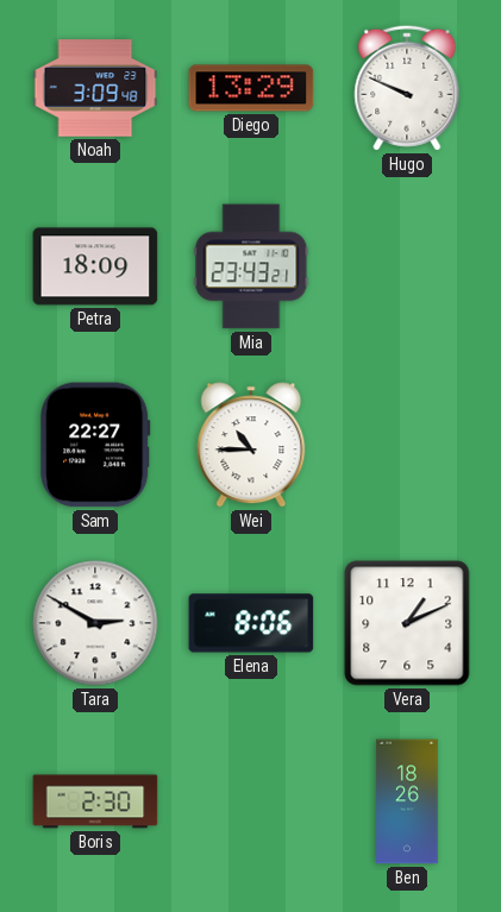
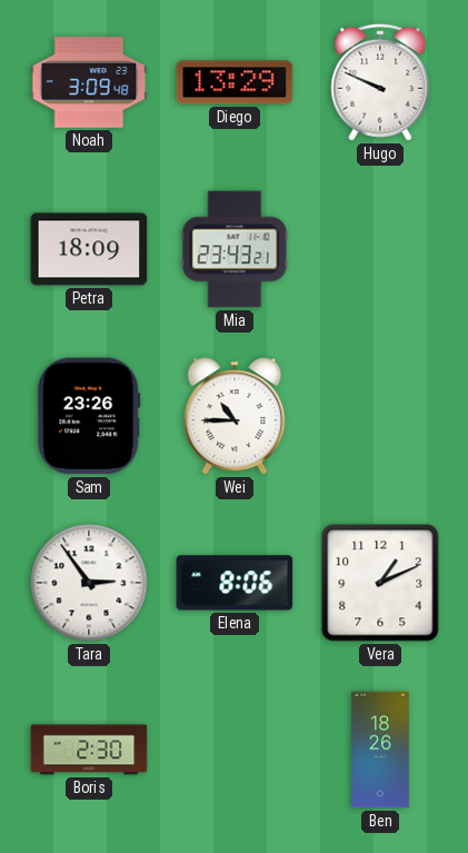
Sam: 22:27 -> 23:26 (89, 416)
Tara: 2:50 -> 2:54 (89, 583)
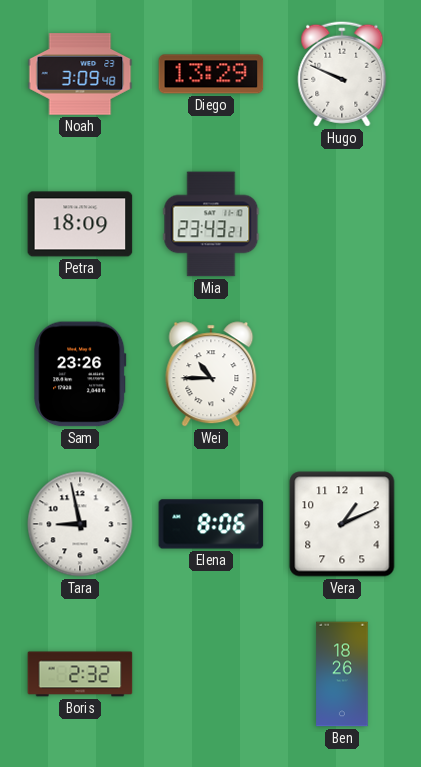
Tara: 2:54 -> 8:58 (80, 524)
Boris: 2:30 -> 2:32 (80, 674)
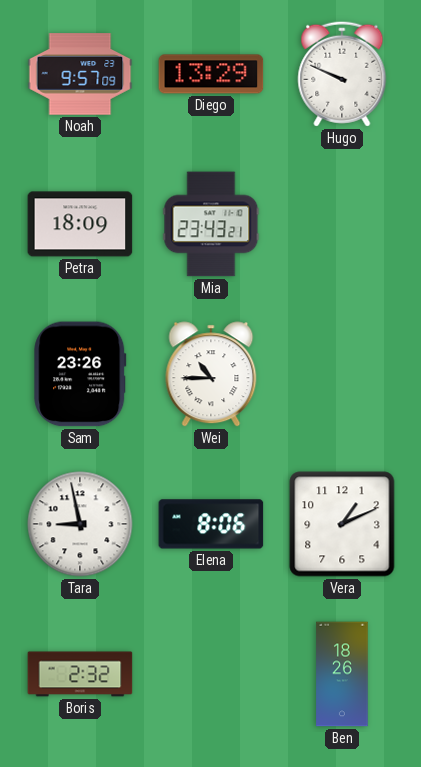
Noah: 3:09 -> 9:57 (80, 74)
